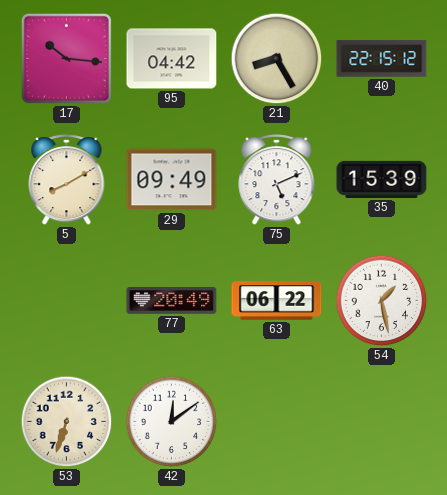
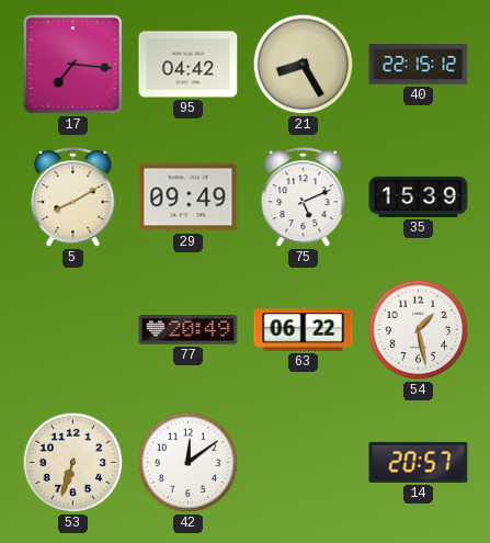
17: 10:16 -> 7:16 (72, 64)
14: none -> 20:57 (419, 462)
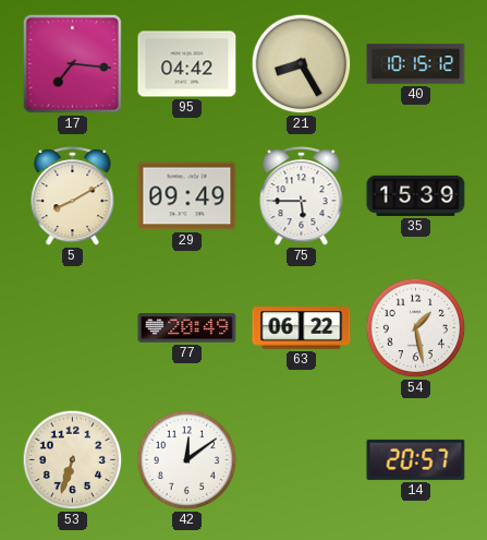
40: 22:15 -> 10:15 (416, 64)
75: 5:11 -> 5:45 (302, 196)
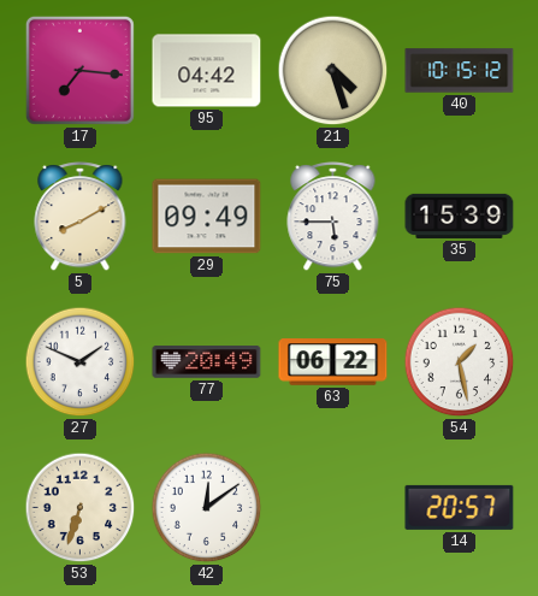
21: 8:25 -> 4:27 (333, 71)
27: none -> 1:49 (81, 362)
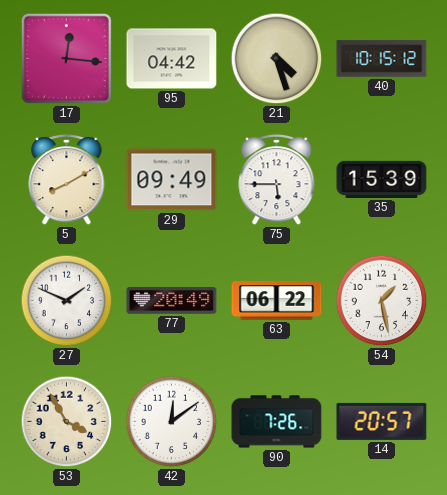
17: 7:16 -> 12:16 (66, 58)
53: 6:33 -> 3:55 (67, 422)
90: none -> 7:26 (277, 422)
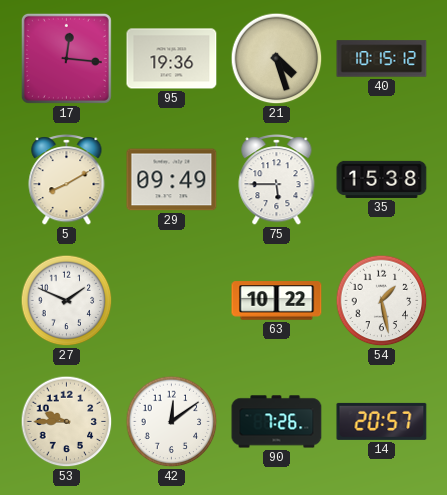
95: 04:42 -> 19:36 (172, 59)
35: 15:39 -> 15:38 (382, 179)
77: 20:49 -> none (172, 301)
63: 06:22 -> 10:22 (277, 301)
53: 3:55 -> 9:45 (67, 422)
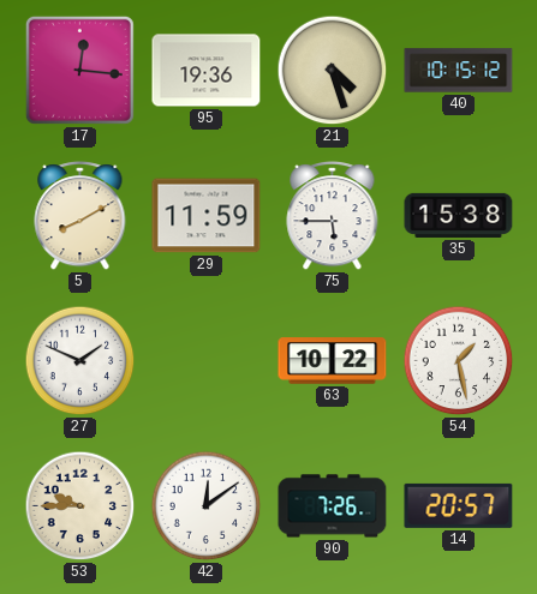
29: 09:49 -> 11:59 (207, 216)
